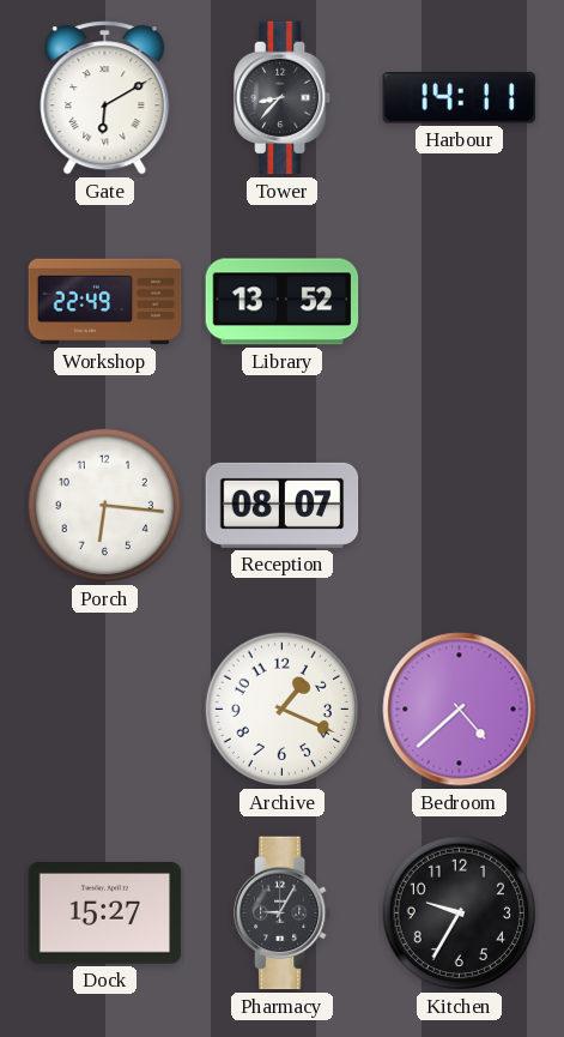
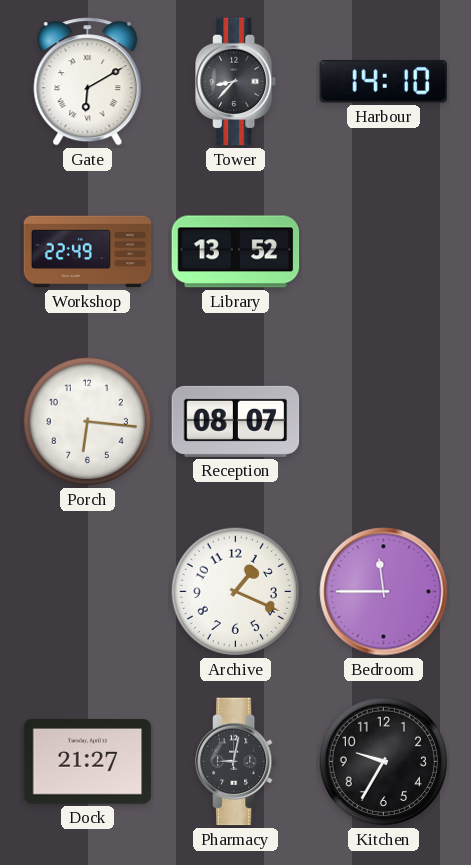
Harbour: 14:11 -> 14:10 (383, 82)
Bedroom: 4:38 -> 11:45 (384, 592)
Dock: 15:27 -> 21:27 (88, 762)
Pharmacy: 9:05 -> 9:02 (236, 762)
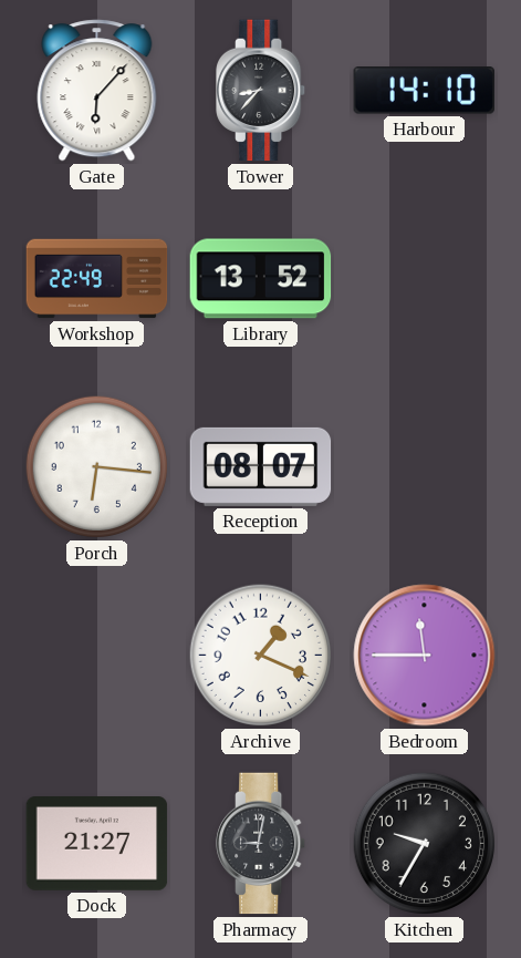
Gate: 6:10 -> 6:07 (97, 91)
